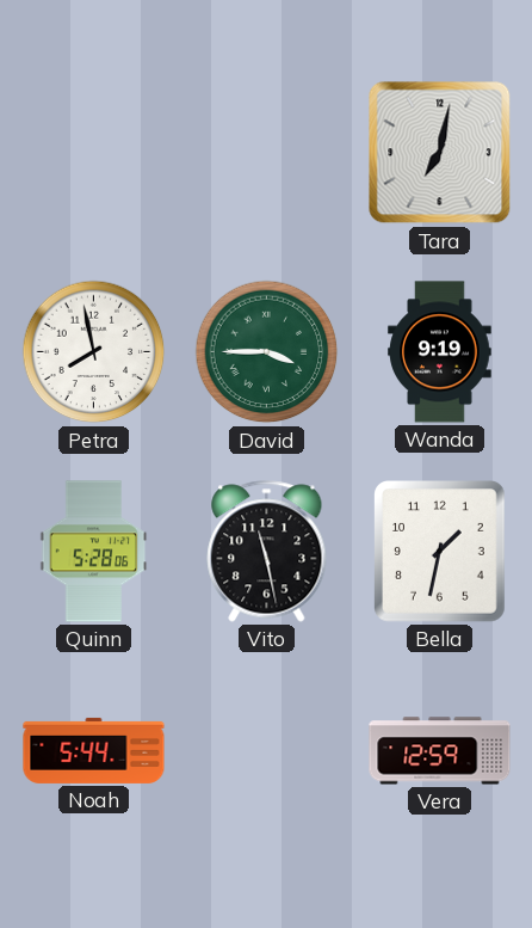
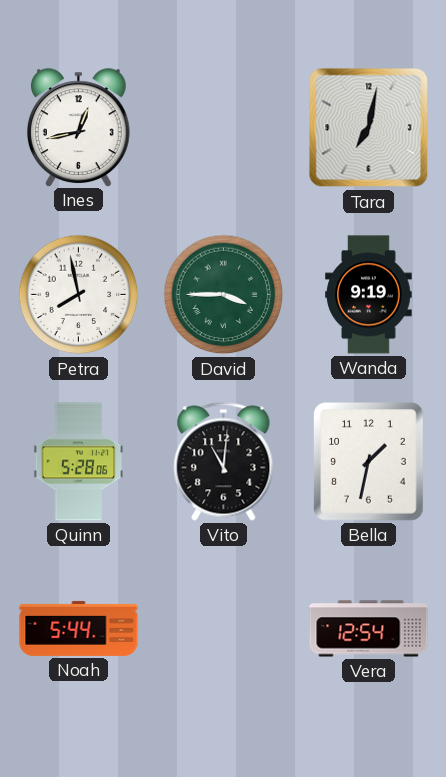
Ines: none -> 12:43 (78, 127)
Vito: 11:28 -> 11:01 (224, 462)
Vera: 12:59 -> 12:54 (369, 629)
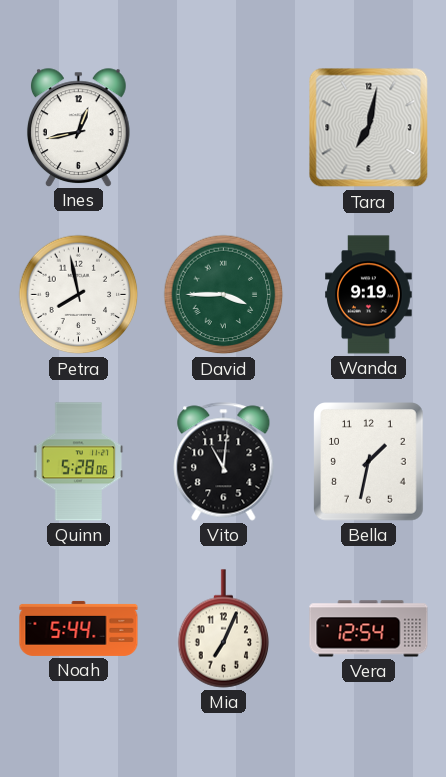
Mia: none -> 7:04 (224, 629)
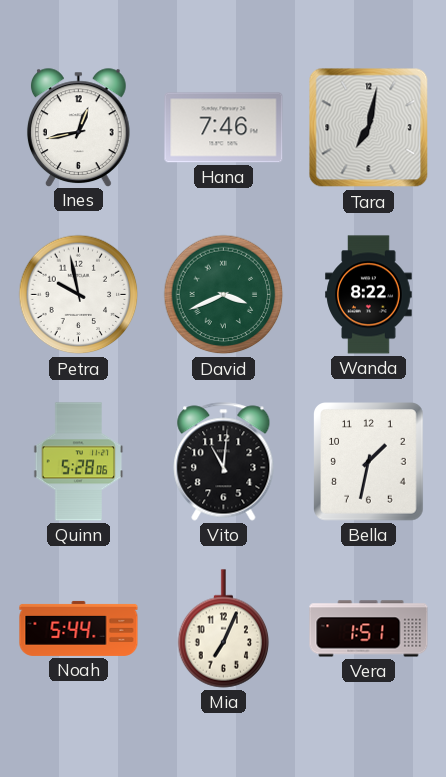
Hana: none -> 7:46 (224, 128)
Petra: 7:58 -> 9:58 (79, 295)
David: 3:45 -> 3:41 (224, 295)
Wanda: 9:19 -> 8:22 (369, 295)
Vera: 12:54 -> 1:51 (369, 629)
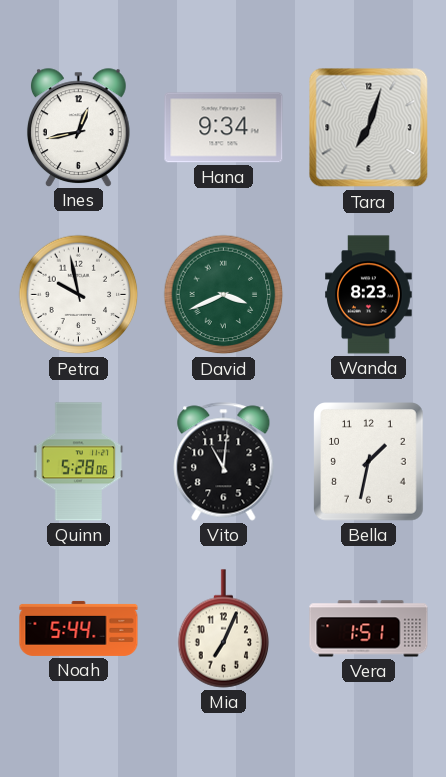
Hana: 7:46 -> 9:34 (224, 128)
Tara: 7:02 -> 7:03 (369, 128)
Wanda: 8:22 -> 8:23 (369, 295)
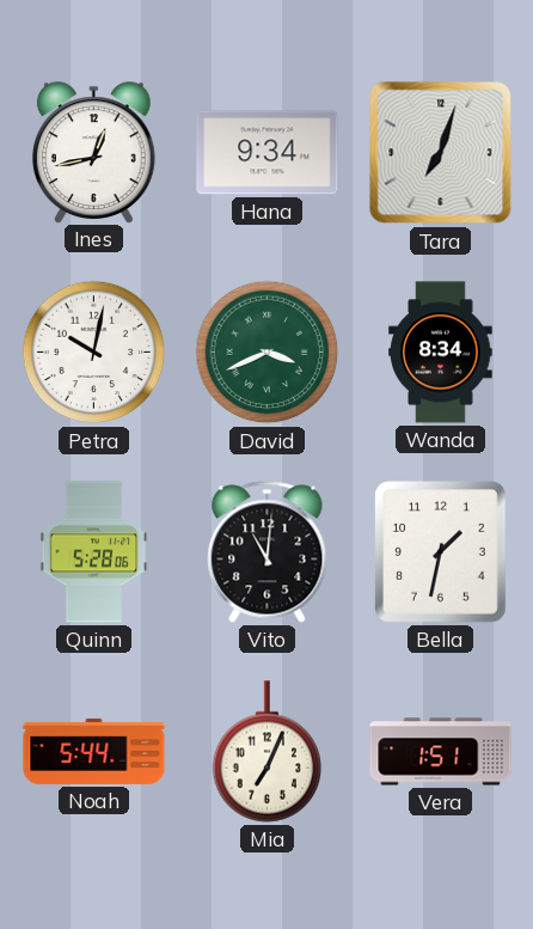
Petra: 9:58 -> 10:02 (94, 353)
Wanda: 8:23 -> 8:34 (441, 353)
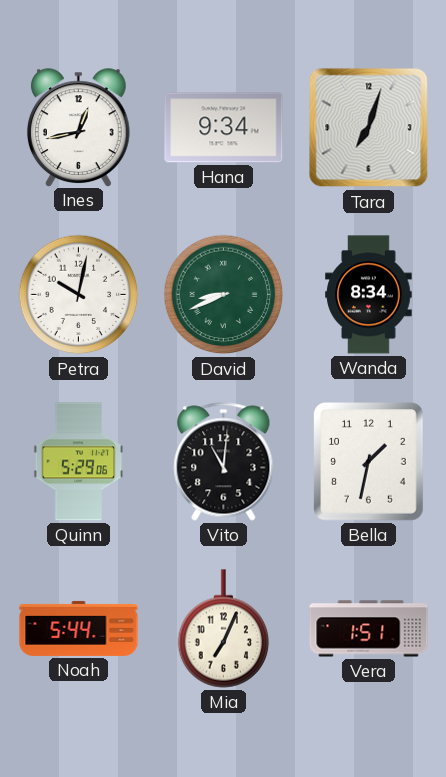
David: 3:41 -> 8:41 (224, 295)
Quinn: 5:28 -> 5:29 (79, 462)
